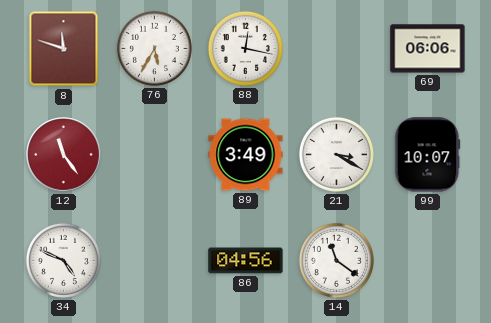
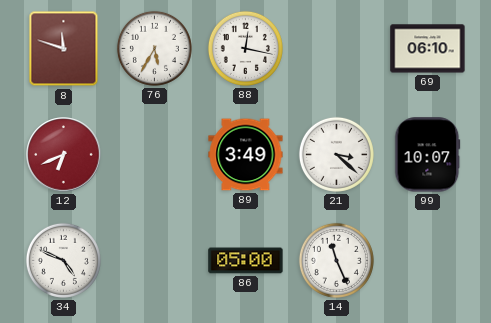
69: 06:06 -> 06:10 (428, 49)
12: 11:24 -> 6:41 (64, 155)
21: 3:20 -> 3:22 (336, 154)
86: 04:56 -> 05:00 (246, 261)
14: 11:21 -> 11:26 (336, 260)
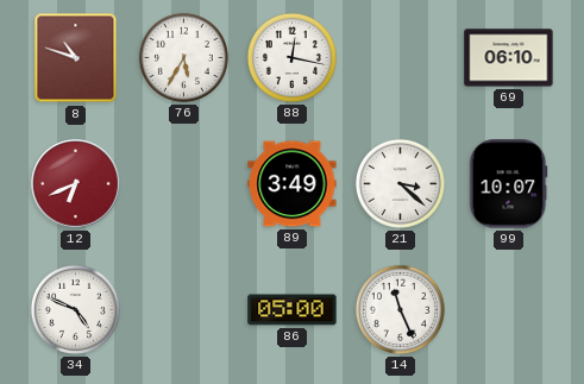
8: 11:48 -> 10:48 (76, 58)
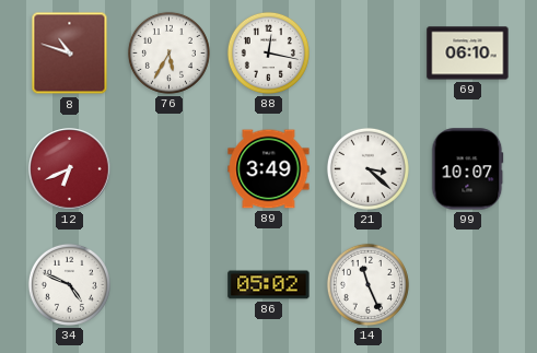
86: 05:00 -> 05:02 (269, 285)
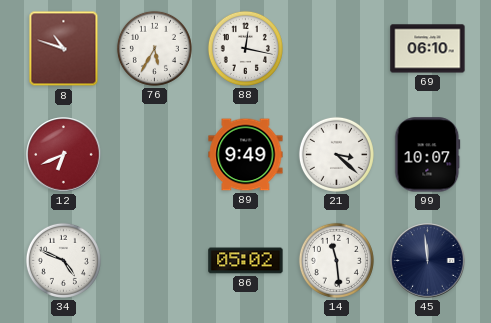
89: 3:49 -> 9:49 (246, 155)
14: 11:26 -> 11:29 (336, 260)
45: none -> 11:59 (428, 261)
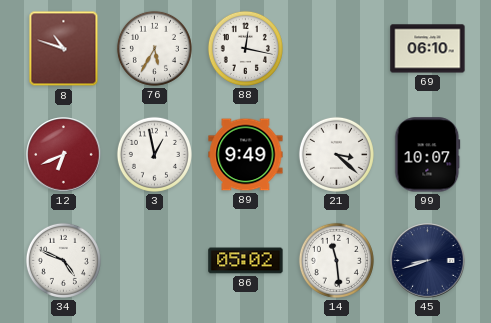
3: none -> 12:58 (154, 154)
45: 11:59 -> 8:42 (428, 261)
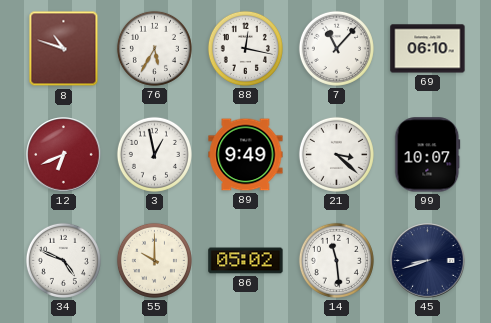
7: none -> 11:07 (336, 48)
55: none -> 10:00 (154, 260)
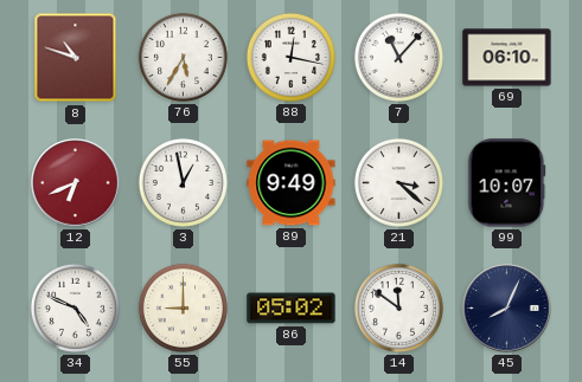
55: 10:00 -> 9:00 (183, 307)
14: 11:29 -> 11:51 (398, 307)
45: 8:42 -> 8:04 (507, 309)
